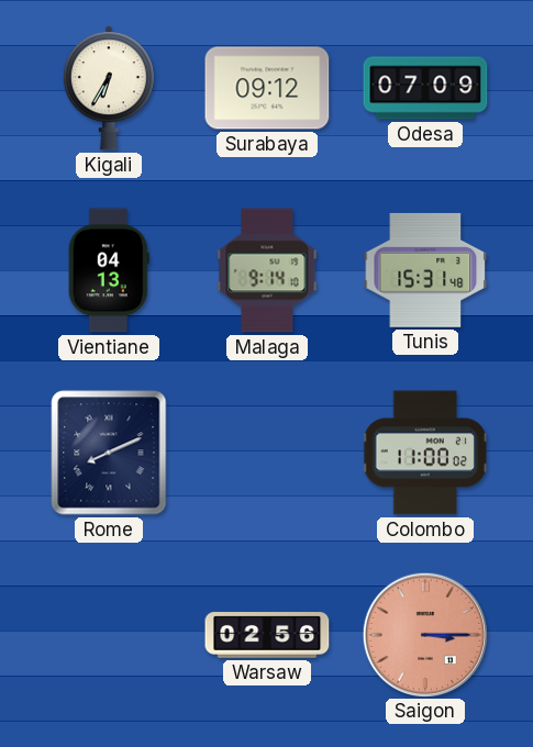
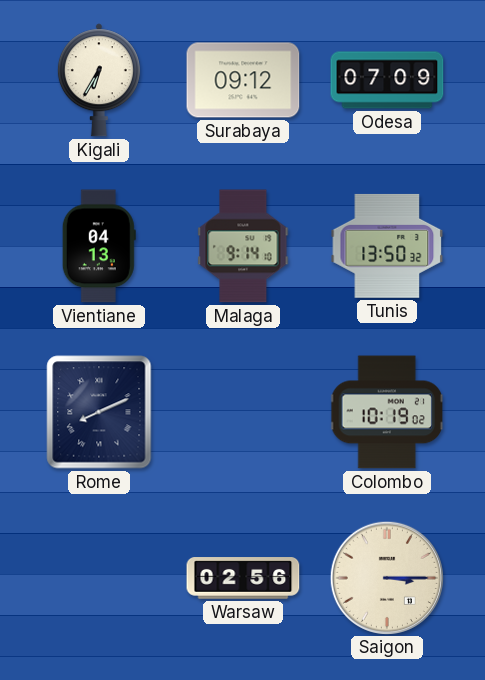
Tunis: 15:31 -> 13:50 (387, 246)
Colombo: 11:00 -> 10:19 (387, 412)
Saigon dial: salmon -> cream (386, 577)
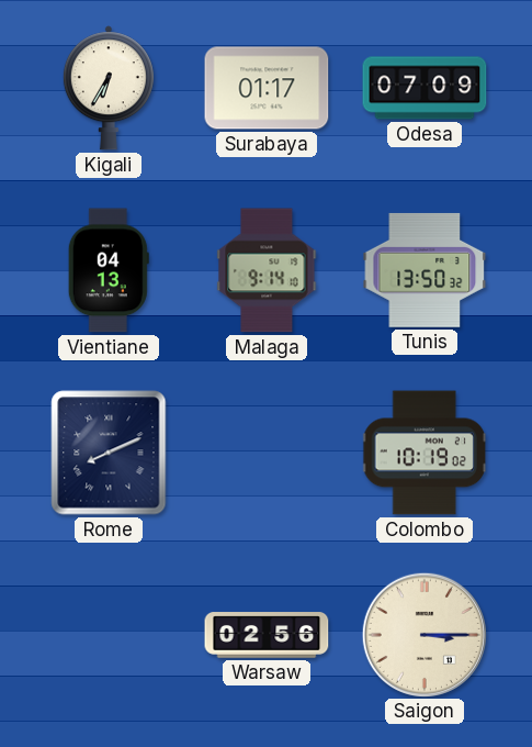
Surabaya: 09:12 -> 01:17 (267, 88)
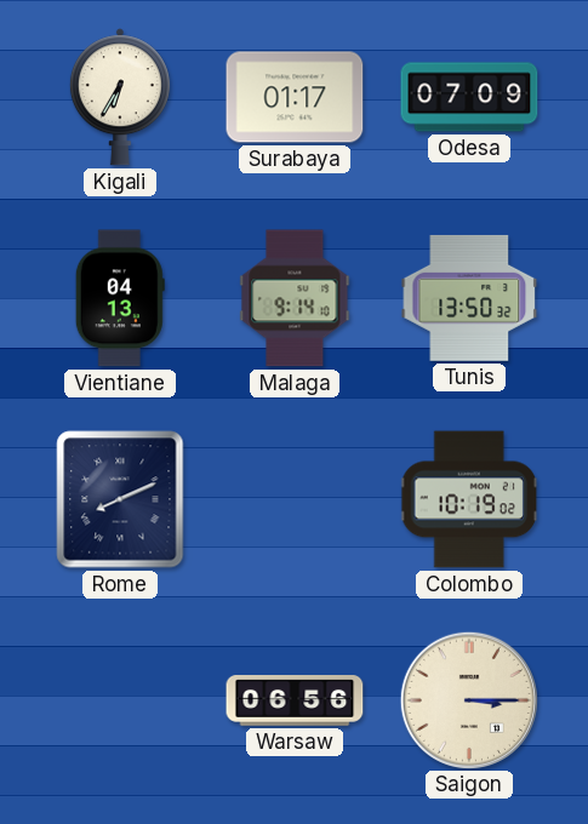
Warsaw: 02:56 -> 06:56 (295, 700)
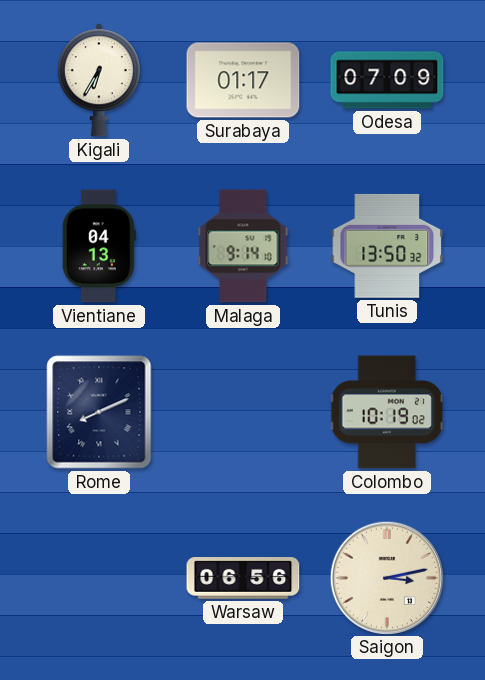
Saigon: 3:15 -> 3:13 (386, 577)
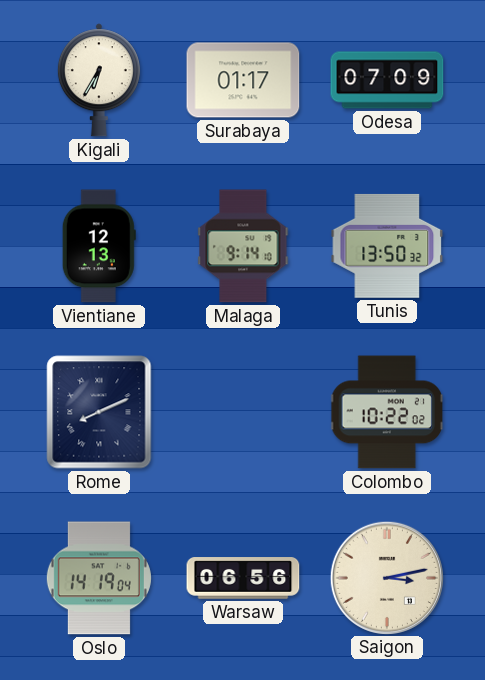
Vientiane: 04:13 -> 12:13 (99, 246)
Colombo: 10:19 -> 10:22 (387, 412)
Oslo: none -> 14:19 (99, 578)
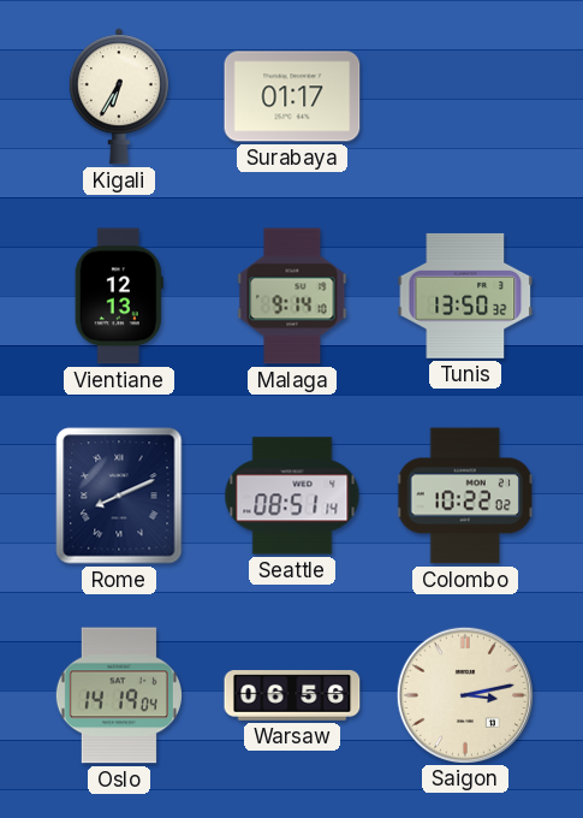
Odesa: 07:09 -> none (387, 80)
Seattle: none -> 08:51 (292, 496)
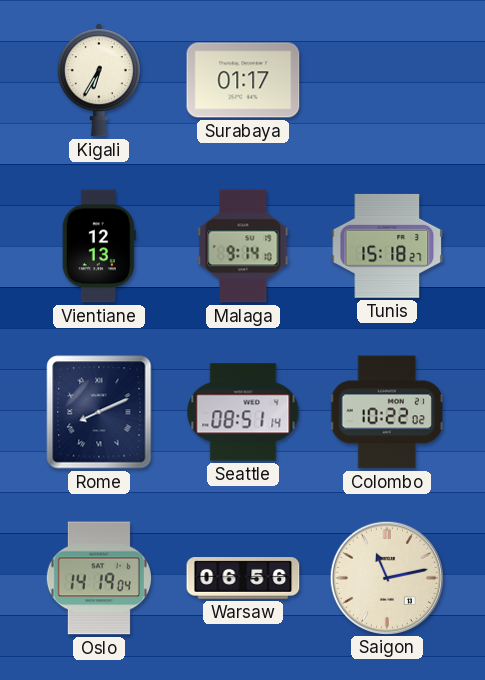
Tunis: 13:50 -> 15:18 (387, 246)
Saigon: 3:13 -> 11:13 (386, 577)
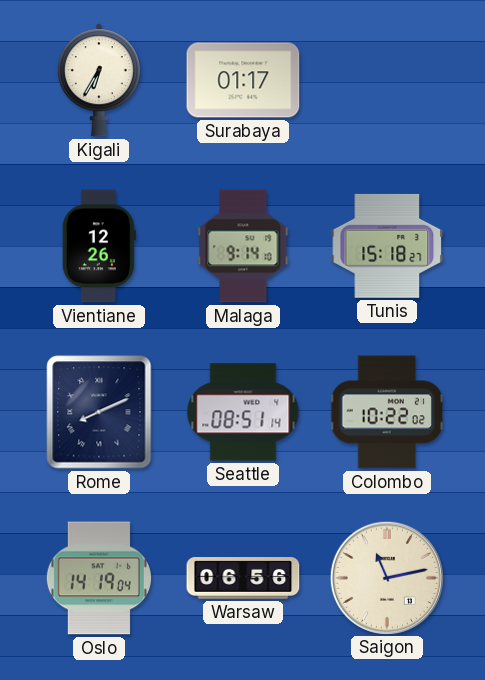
Vientiane: 12:13 -> 12:26 (99, 246)
